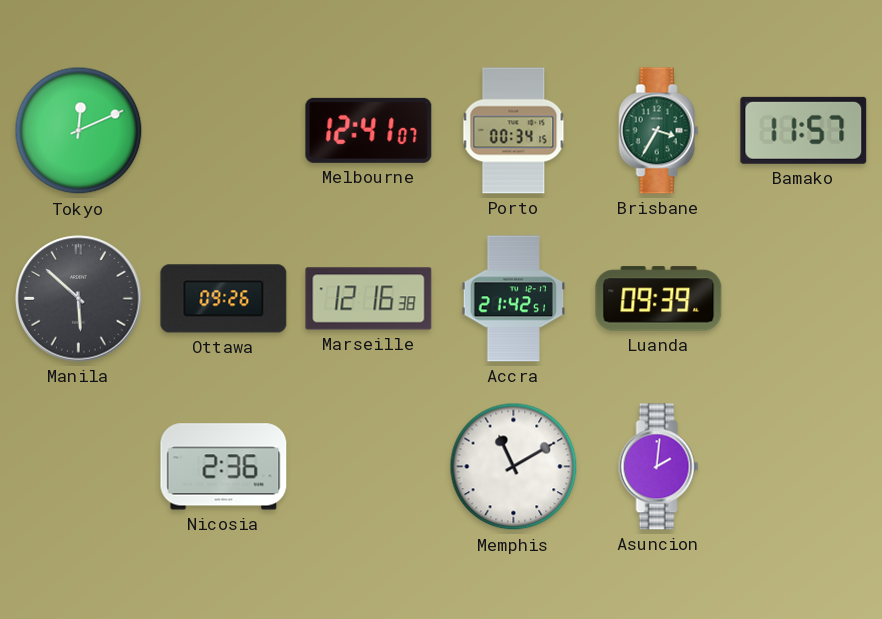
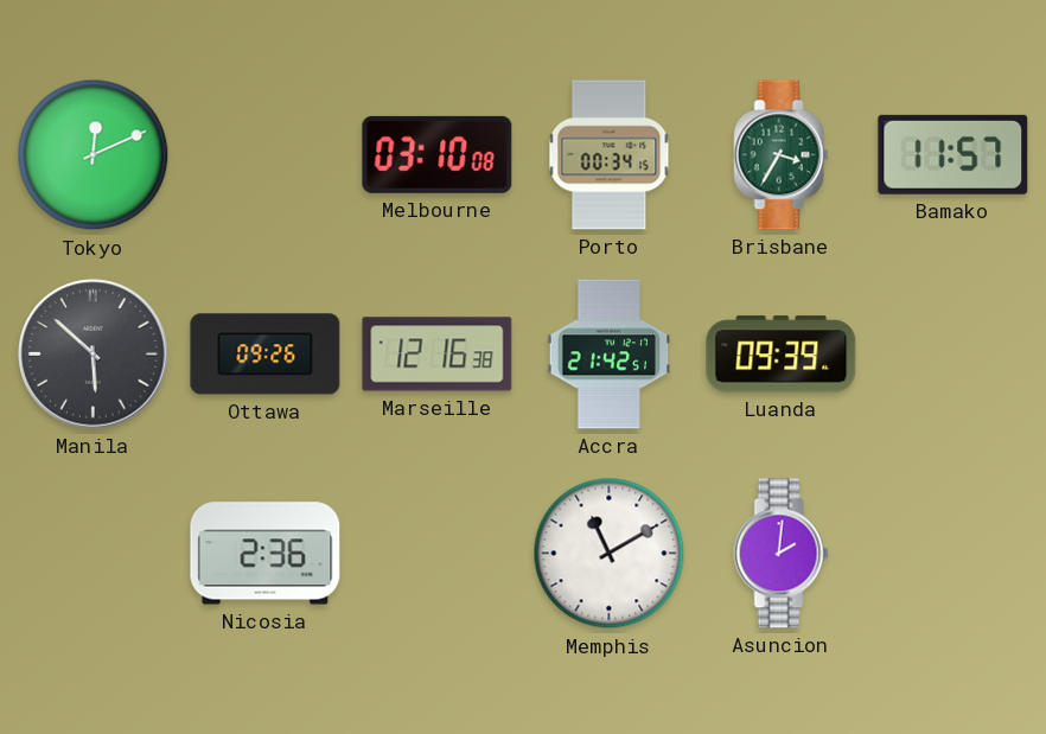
Melbourne: 12:41 -> 03:10 (438, 154)
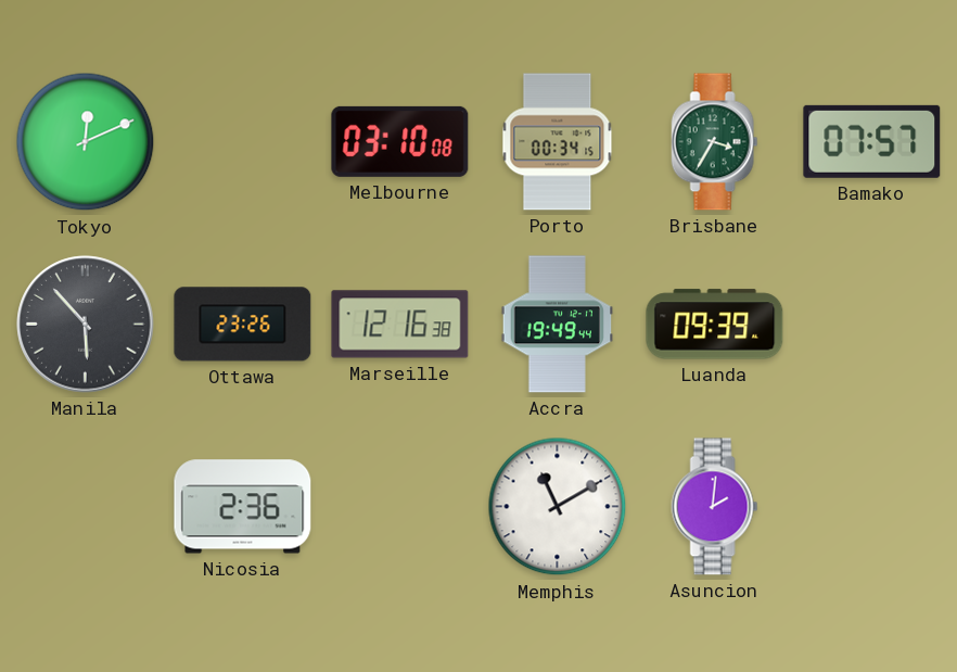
Bamako: 11:57 -> 07:57 (872, 141)
Manila: 5:52 -> 5:53 (86, 325)
Ottawa: 09:26 -> 23:26 (243, 325)
Accra: 21:42 -> 19:49 (558, 325)
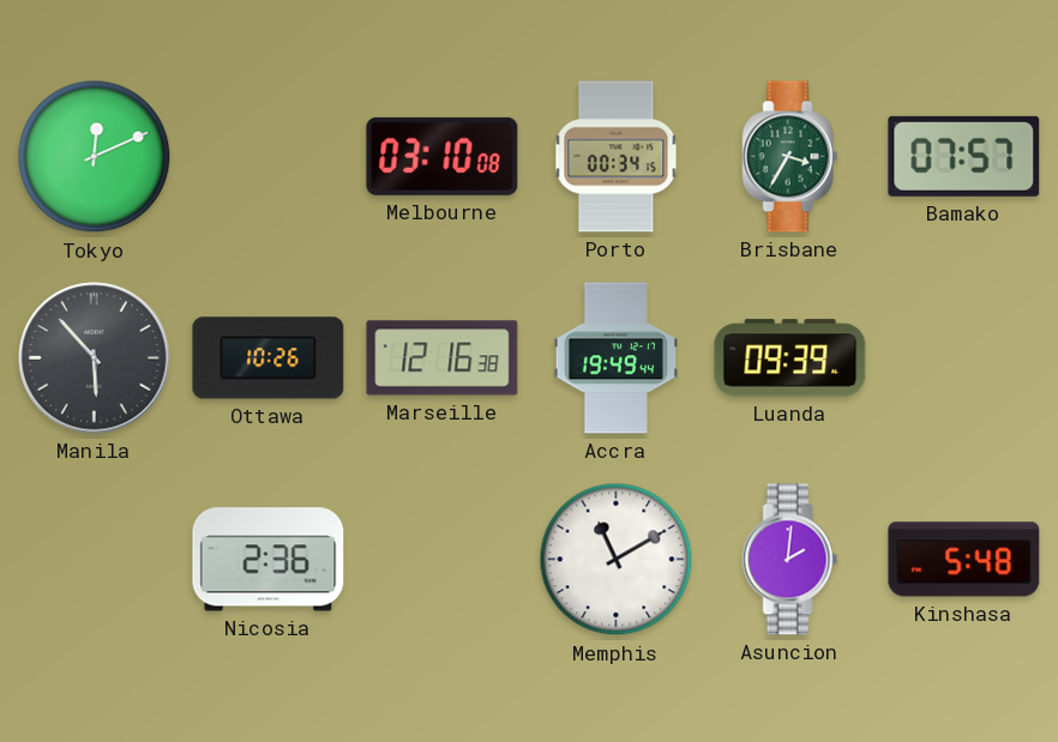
Ottawa: 23:26 -> 10:26 (269, 358)
Kinshasa: none -> 5:48 (964, 560)
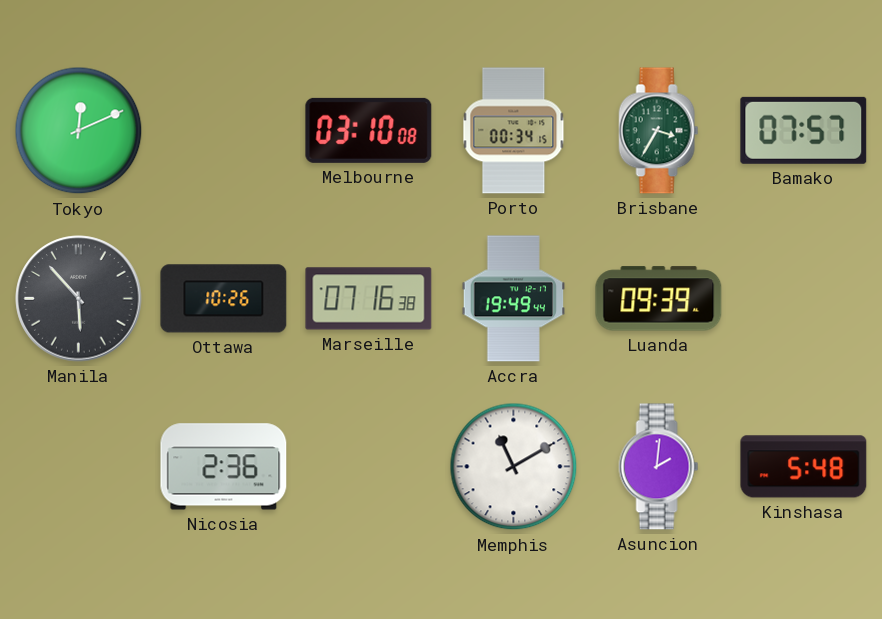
Marseille: 12:16 -> 07:16 (369, 299)
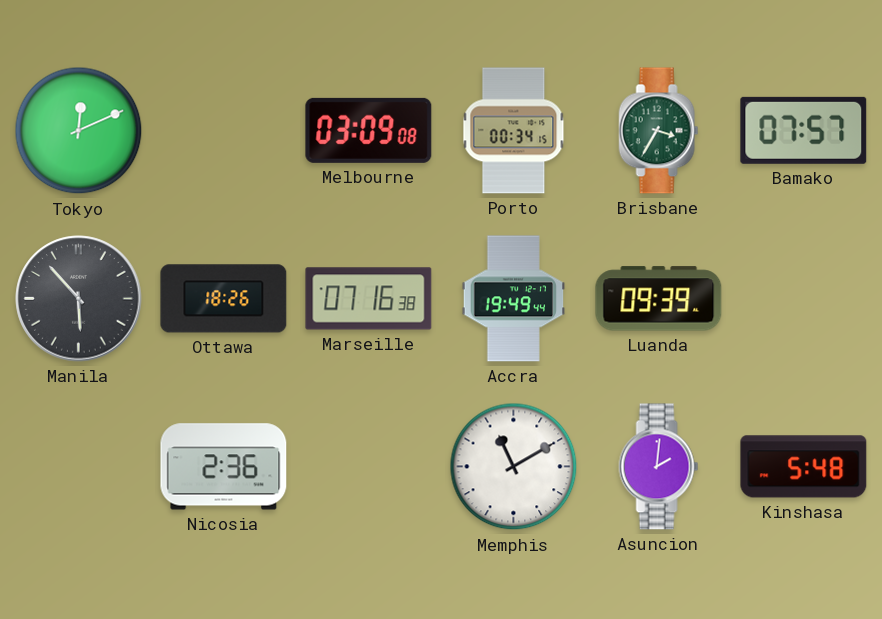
Melbourne: 03:10 -> 03:09 (369, 130)
Ottawa: 10:26 -> 18:26 (224, 299)
